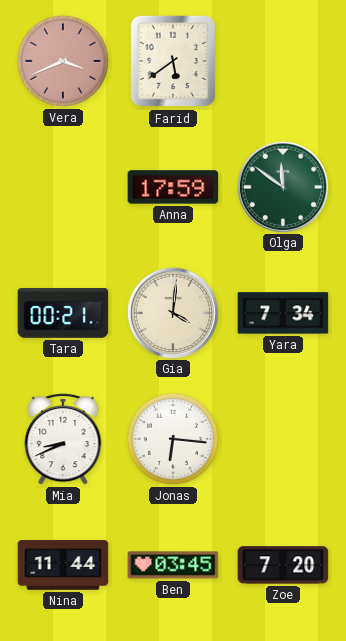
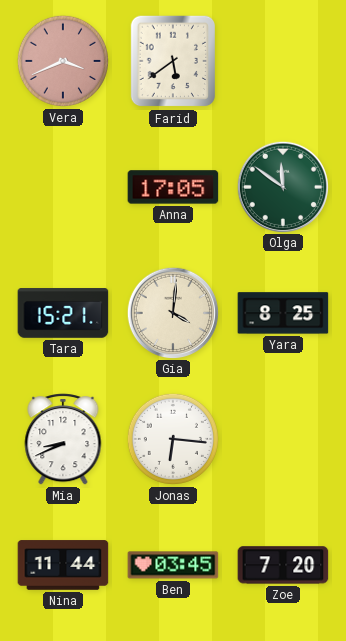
Anna: 17:59 -> 17:05 (173, 187)
Tara: 00:21 -> 15:21 (63, 313)
Yara: 7:34 -> 8:25 (283, 313)
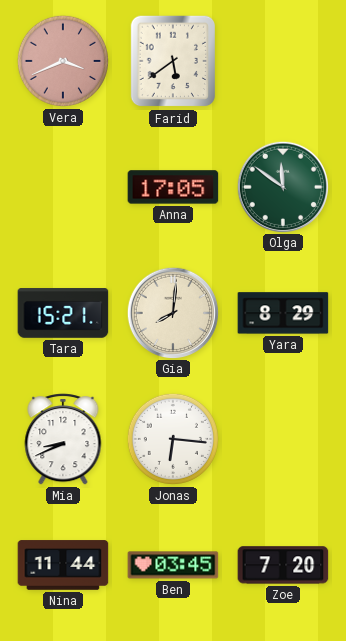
Gia: 4:01 -> 8:01 (172, 312)
Yara: 8:25 -> 8:29 (283, 313)
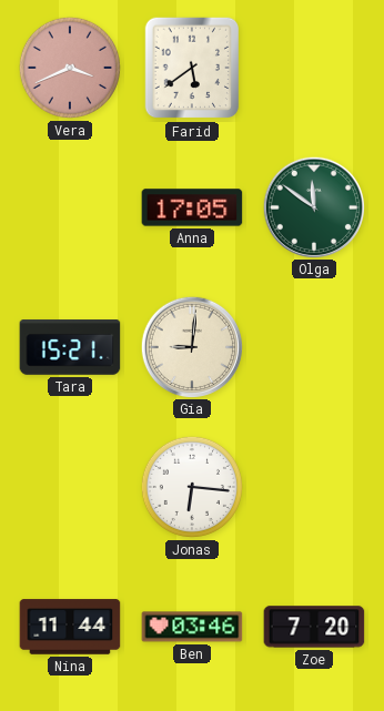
Gia: 8:01 -> 9:01 (191, 346)
Yara: 8:29 -> none (283, 313)
Mia: 8:41 -> none (63, 439)
Ben: 03:45 -> 03:46 (192, 627)
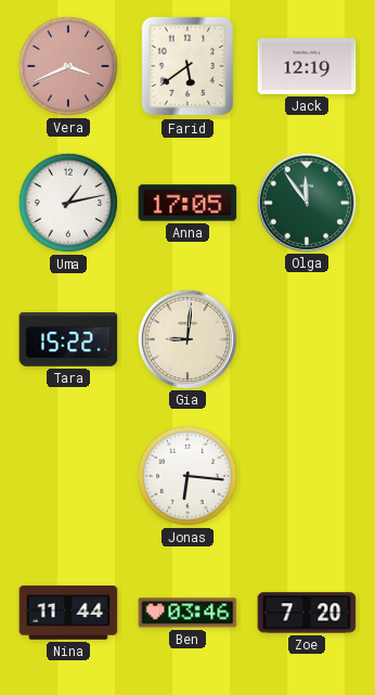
Jack: none -> 12:19 (307, 67)
Uma: none -> 1:13 (68, 203)
Olga: 11:51 -> 11:54 (306, 202)
Tara: 15:21 -> 15:22 (68, 339)
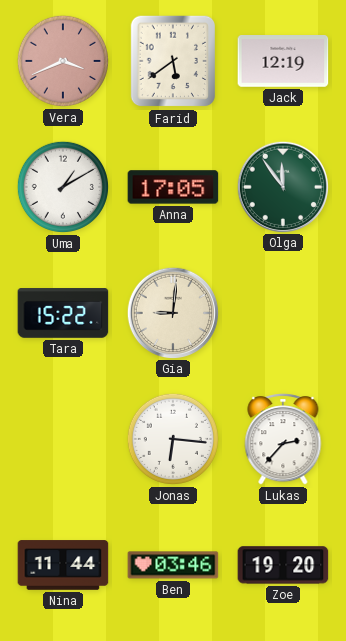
Uma: 1:13 -> 1:10 (63, 187)
Lukas: none -> 2:37 (283, 439)
Zoe: 7:20 -> 19:20 (283, 565)
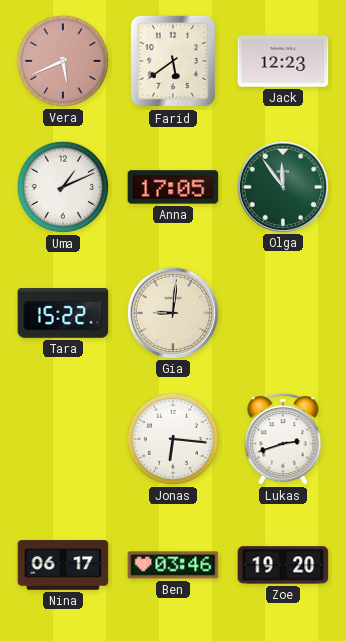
Vera: 3:41 -> 5:41 (63, 61)
Jack: 12:19 -> 12:23 (283, 62)
Uma: 1:10 -> 1:11 (63, 187)
Lukas: 2:37 -> 2:42 (283, 439)
Nina: 11:44 -> 06:17 (63, 565)
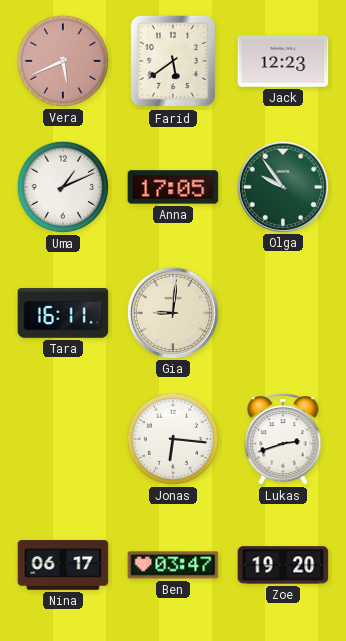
Olga: 11:54 -> 9:54 (282, 186)
Tara: 15:22 -> 16:11 (63, 313)
Ben: 03:46 -> 03:47 (173, 565)
